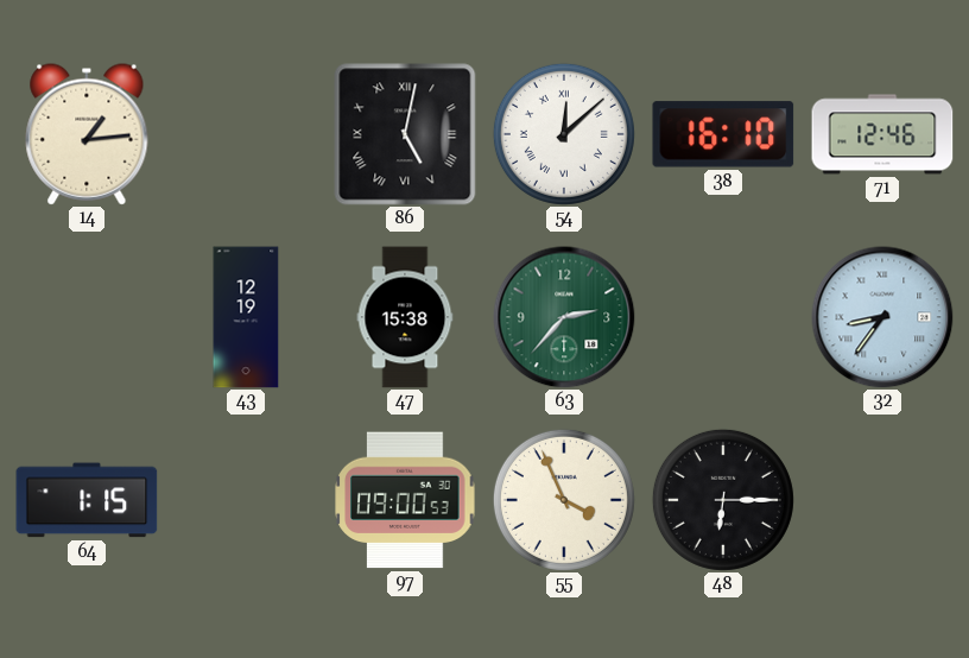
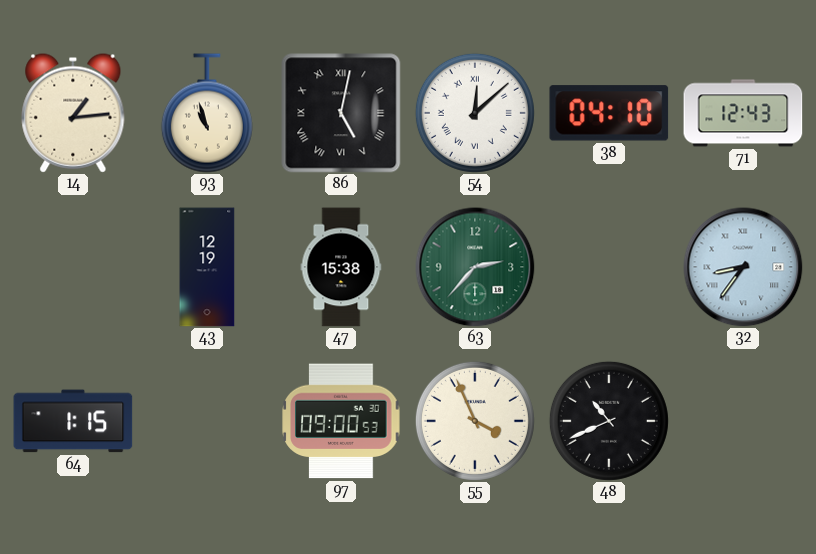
93: none -> 10:57 (207, 113)
38: 16:10 -> 04:10 (609, 113)
71: 12:46 -> 12:43 (743, 113)
48: 6:15 -> 10:41 (609, 421)
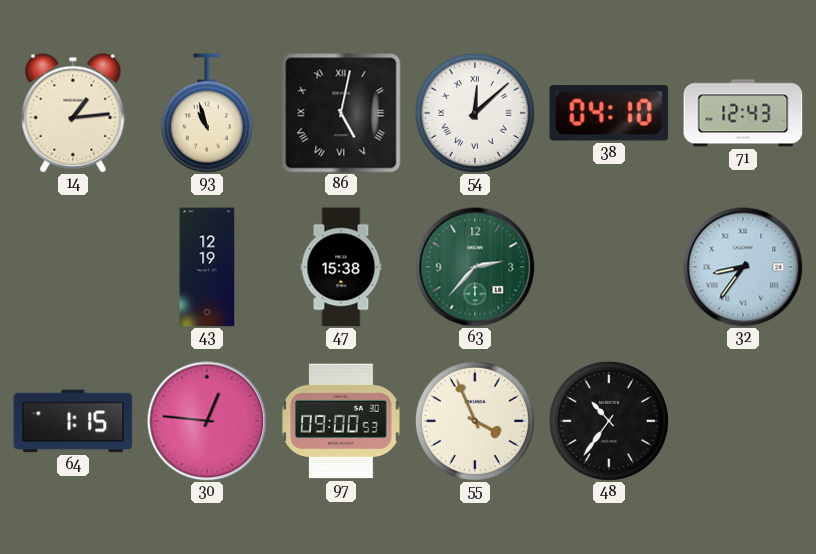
30: none -> 12:46 (207, 421)
48: 10:41 -> 10:36 (609, 421)
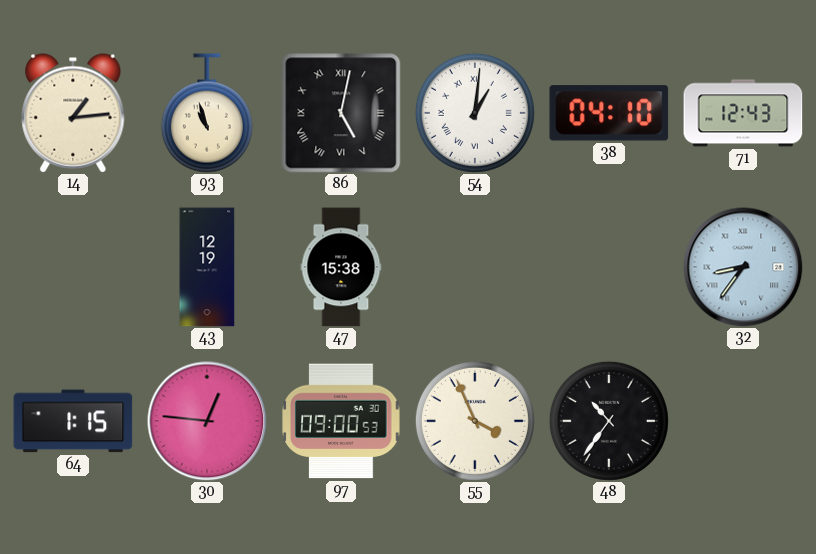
54: 12:08 -> 1:01 (475, 113)
63: 2:37 -> none (475, 267)
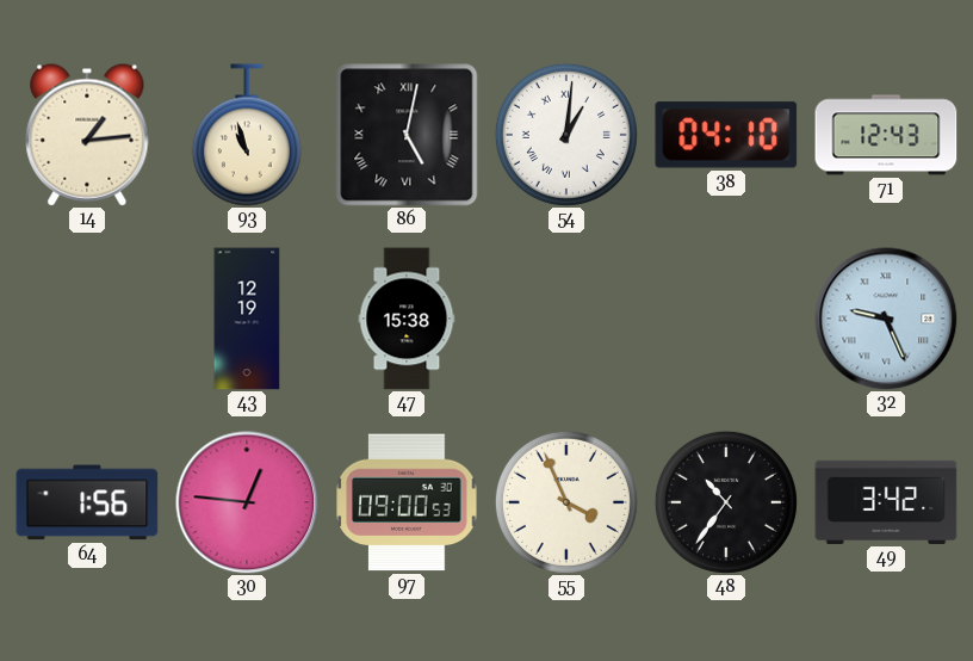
32: 8:36 -> 9:26 (886, 319)
64: 1:15 -> 1:56 (87, 502)
49: none -> 3:42 (886, 502)
